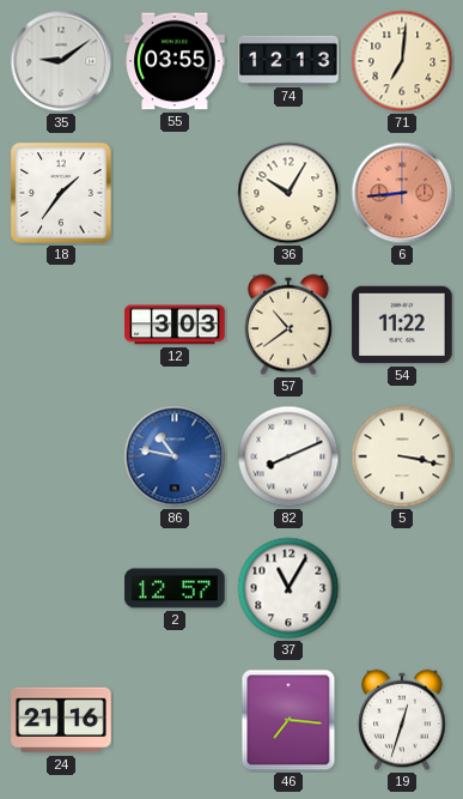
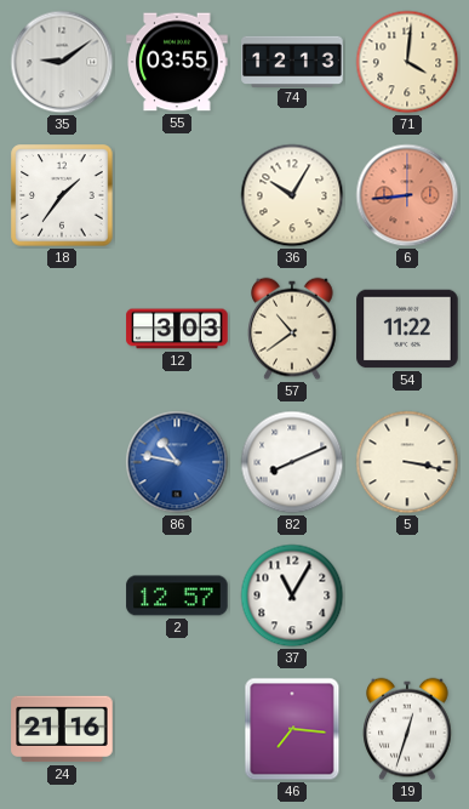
71: 7:01 -> 4:01 (407, 62)
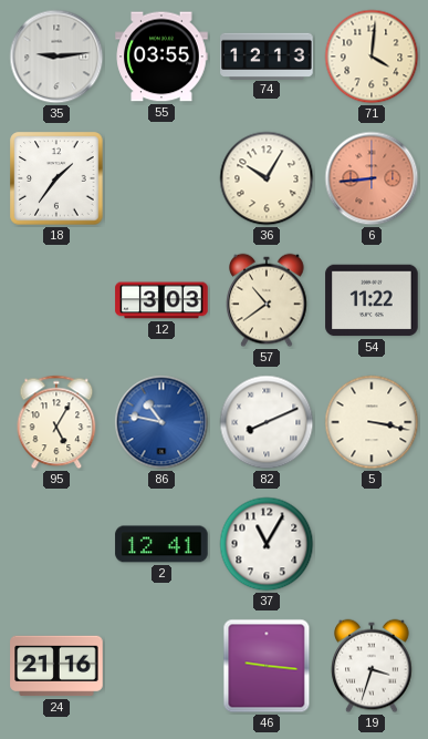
35: 9:09 -> 9:14 (56, 57)
95: none -> 5:05 (56, 422)
2: 12:57 -> 12:41 (161, 544)
46: 7:16 -> 9:16 (267, 666)
19: 12:33 -> 3:33 (372, 666)
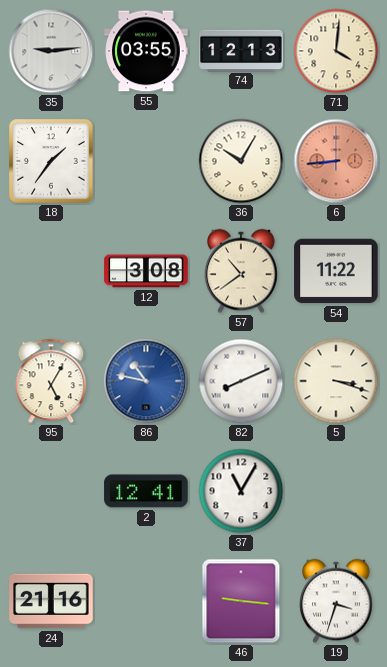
12: 3:03 -> 3:08 (146, 271)
5: 3:17 -> 3:18 (336, 381)
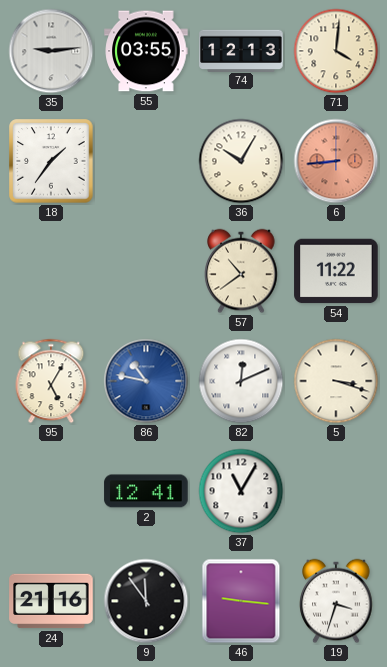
12: 3:08 -> none (146, 271)
82: 8:11 -> 12:11 (241, 381)
9: none -> 11:54 (146, 601)
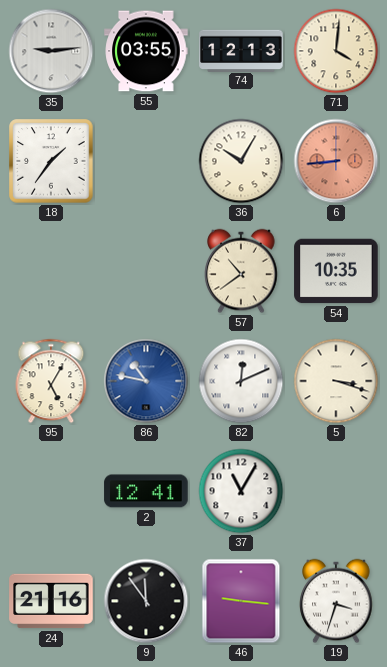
54: 11:22 -> 10:35 (336, 271)
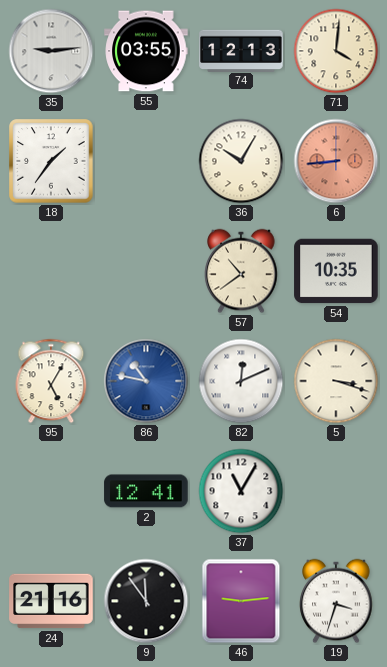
46: 9:16 -> 9:14 (241, 601)
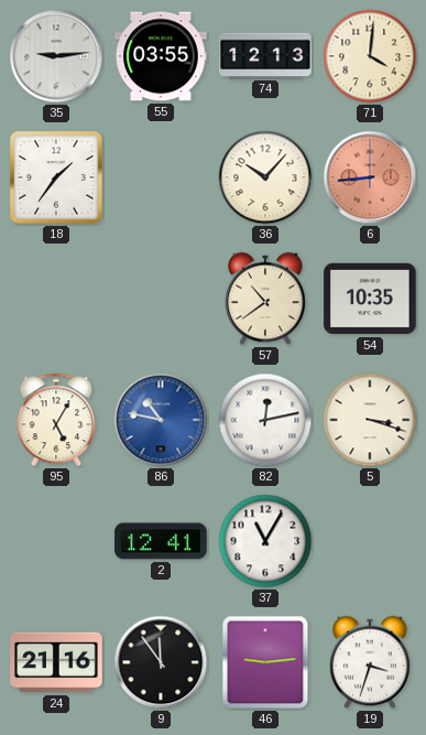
36: 10:05 -> 10:07 (265, 177)
82: 12:11 -> 12:13 (265, 420)
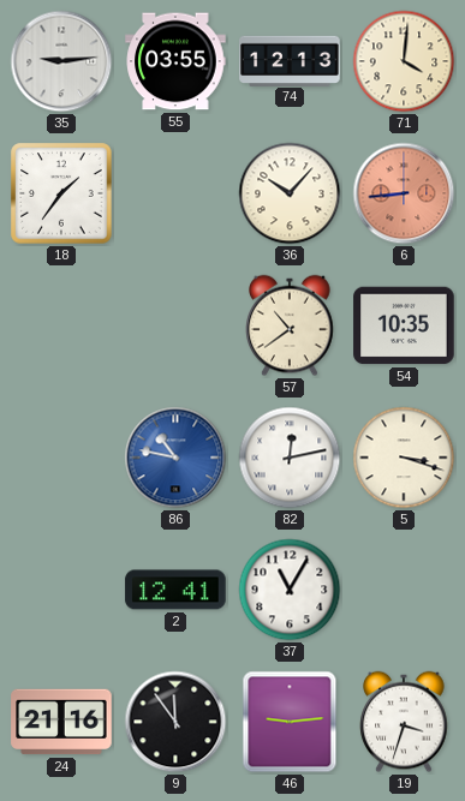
95: 5:05 -> none (56, 420)
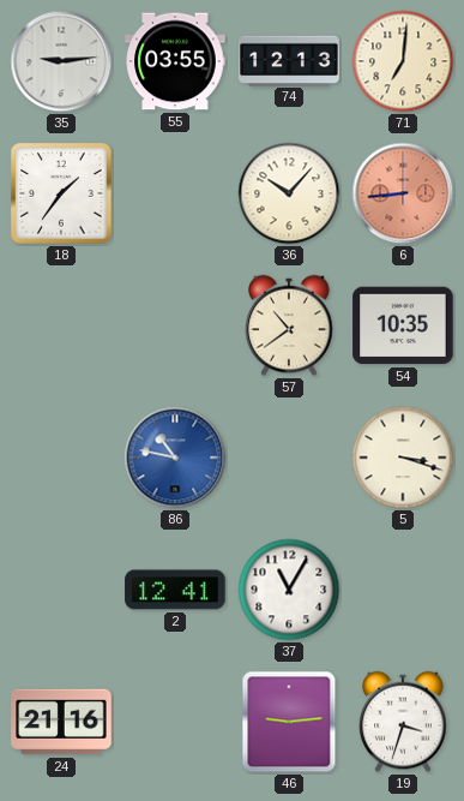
71: 4:01 -> 7:01 (403, 61)
82: 12:13 -> none (290, 458)
9: 11:54 -> none (175, 722)
